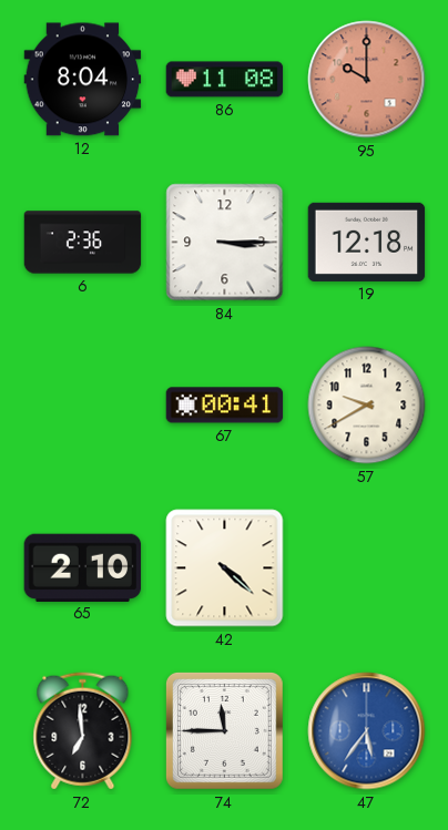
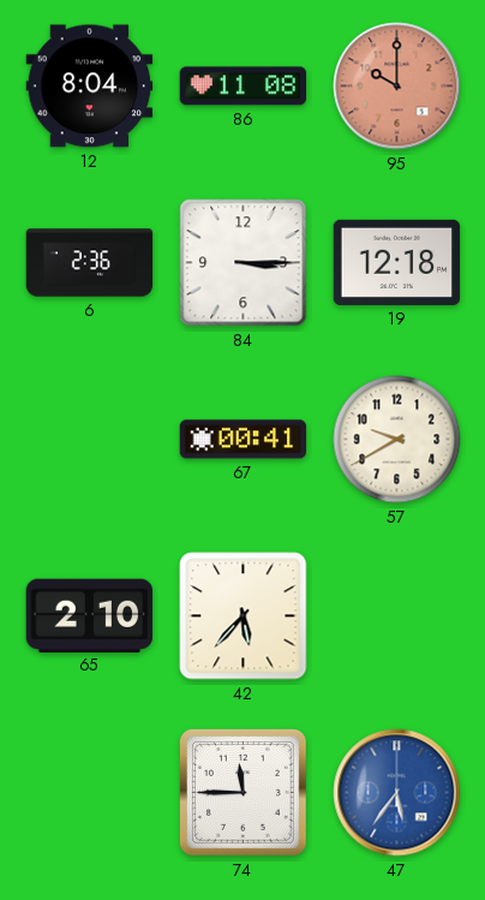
42: 4:22 -> 5:37 (244, 616)
72: 6:59 -> none (83, 731)
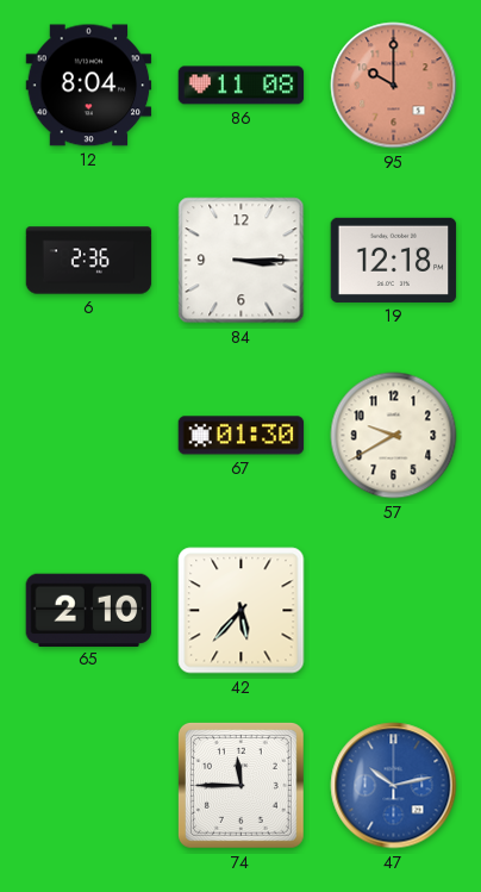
67: 00:41 -> 01:30 (242, 436)
47: 5:36 -> 10:13 (394, 786)
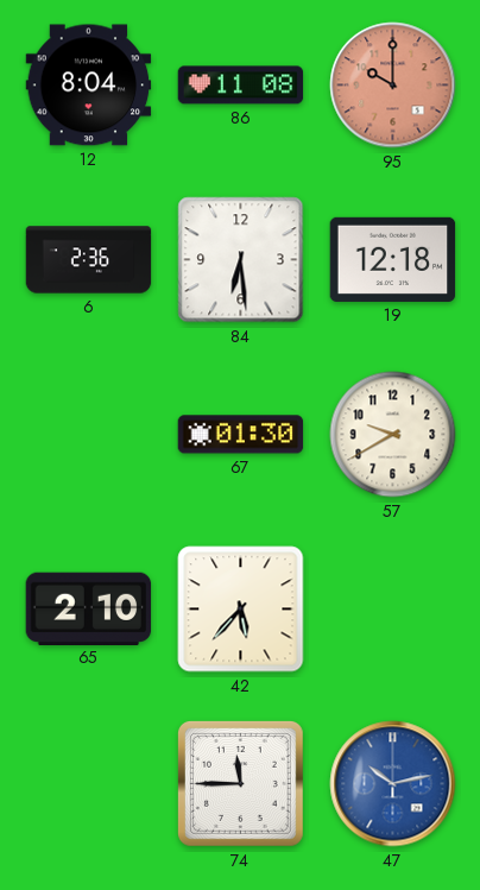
84: 3:15 -> 6:29 (241, 260)
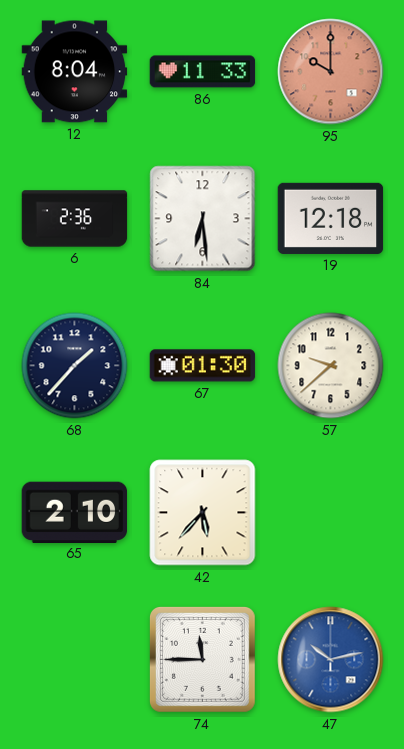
86: 11:08 -> 11:33 (203, 72)
68: none -> 1:37 (75, 366)
57: 9:40 -> 9:38 (331, 366)
